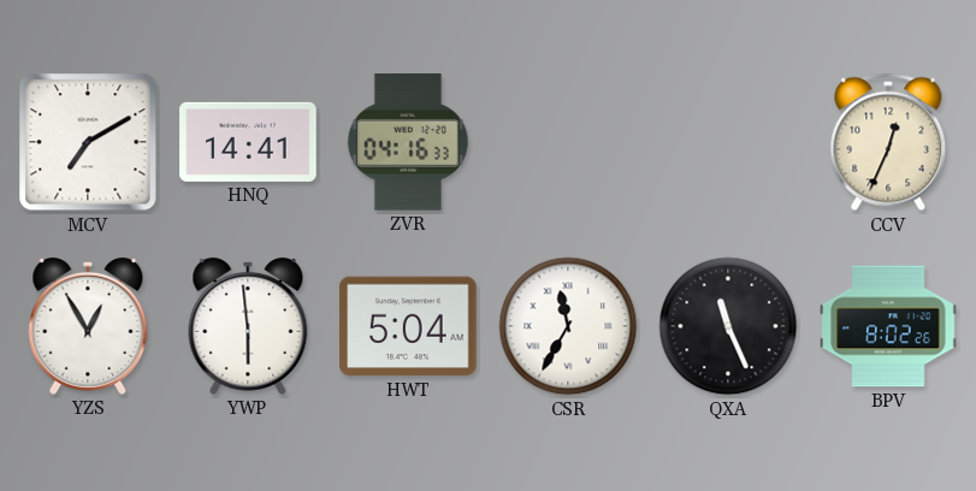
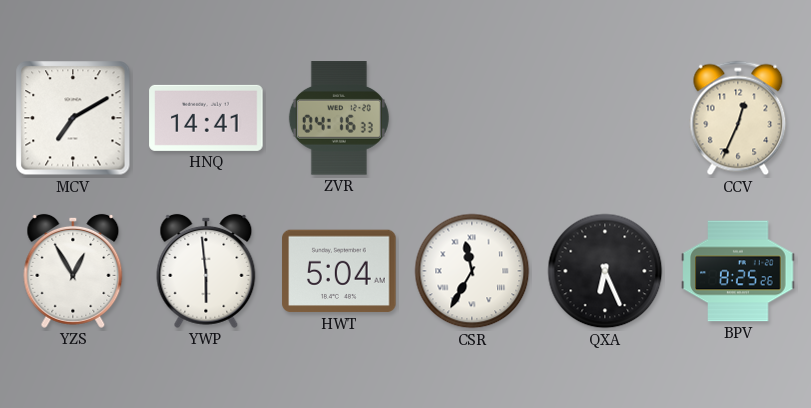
QXA: 11:26 -> 6:26 (605, 271)
BPV: 8:02 -> 8:25 (738, 271)
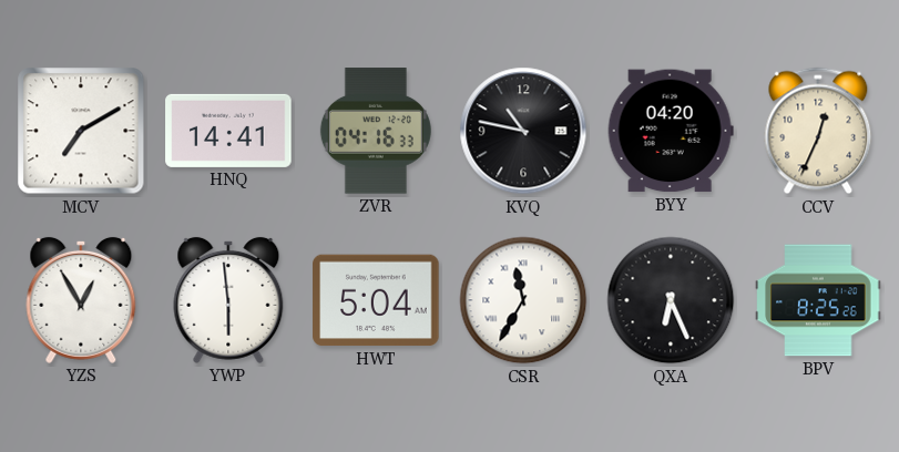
KVQ: none -> 10:47 (523, 131)
BYY: none -> 04:20 (671, 131)
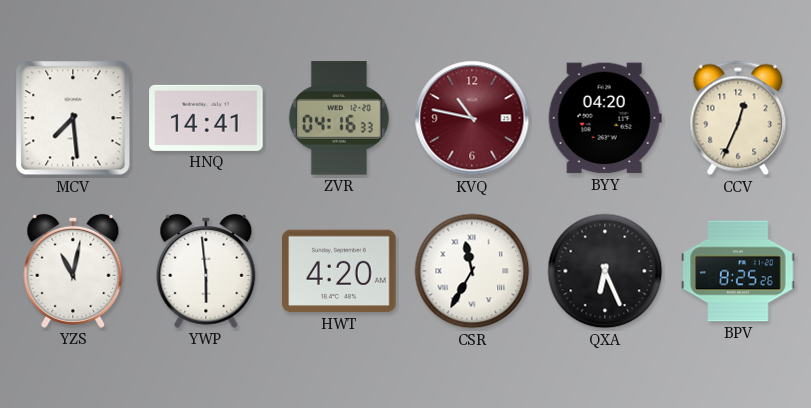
MCV: 7:10 -> 7:29 (73, 118)
KVQ dial: black -> burgundy (472, 118)
YZS: 12:55 -> 11:02 (73, 271)
HWT: 5:04 -> 4:20 (339, 271)
